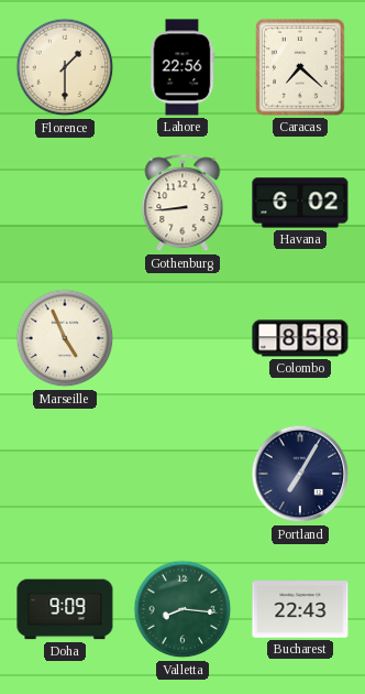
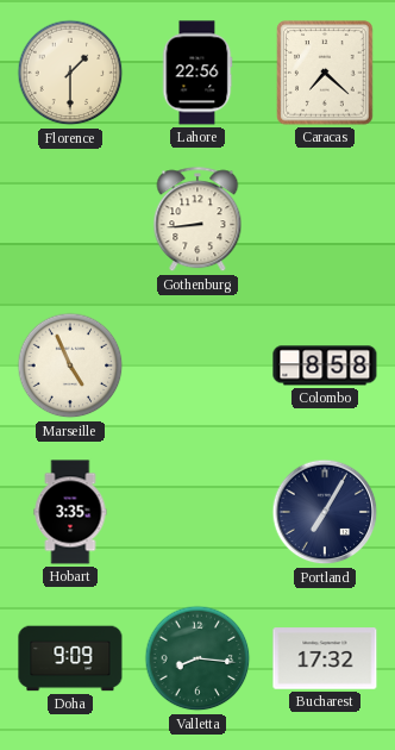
Havana: 6:02 -> none (300, 203)
Hobart: none -> 3:35 (70, 512)
Bucharest: 22:43 -> 17:32 (325, 658)
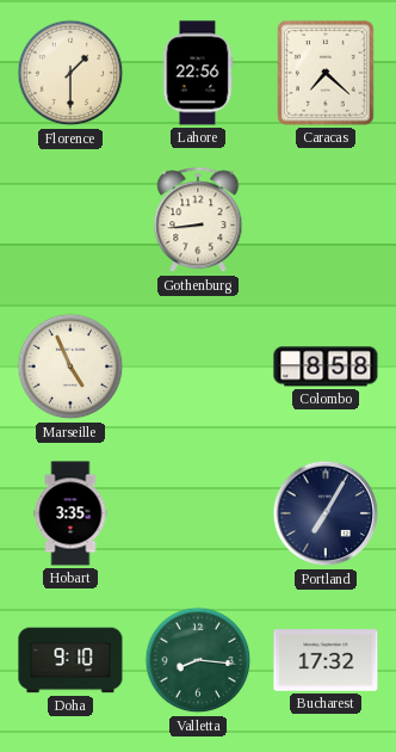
Doha: 9:09 -> 9:10 (70, 660)
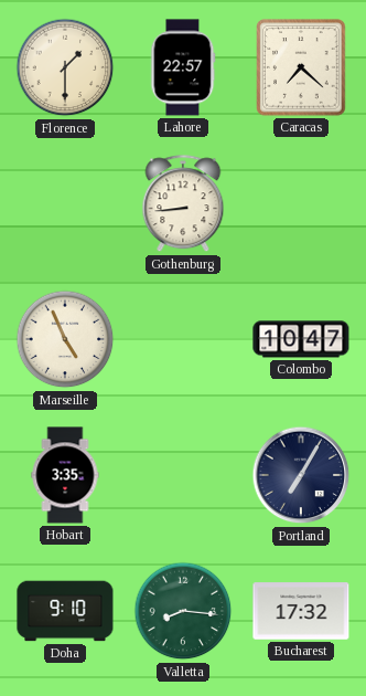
Lahore: 22:56 -> 22:57 (183, 67)
Colombo: 8:58 -> 10:47 (301, 339)
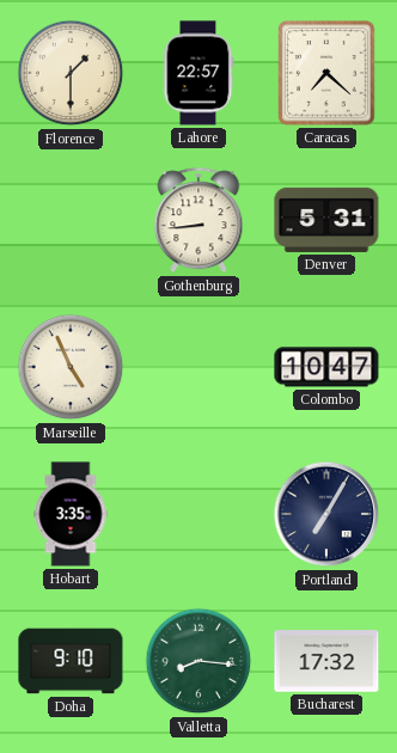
Denver: none -> 5:31 (326, 220)
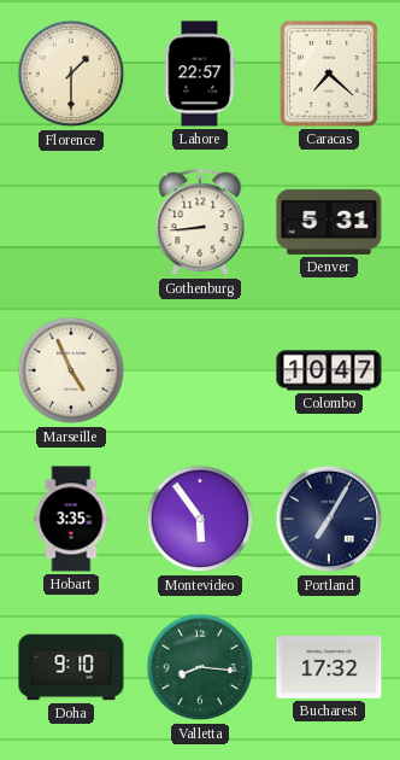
Montevideo: none -> 5:54 (200, 519)
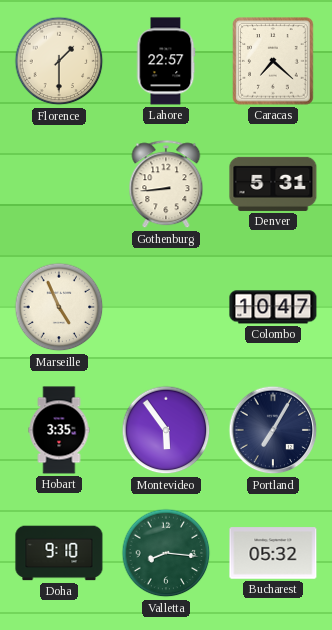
Bucharest: 17:32 -> 05:32 (273, 553)
